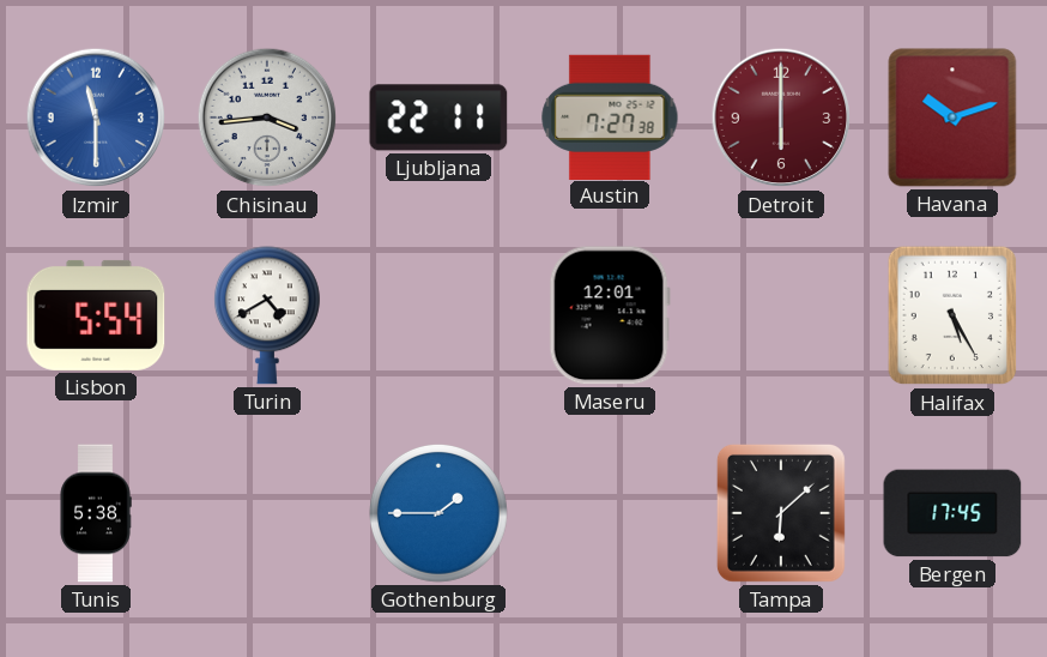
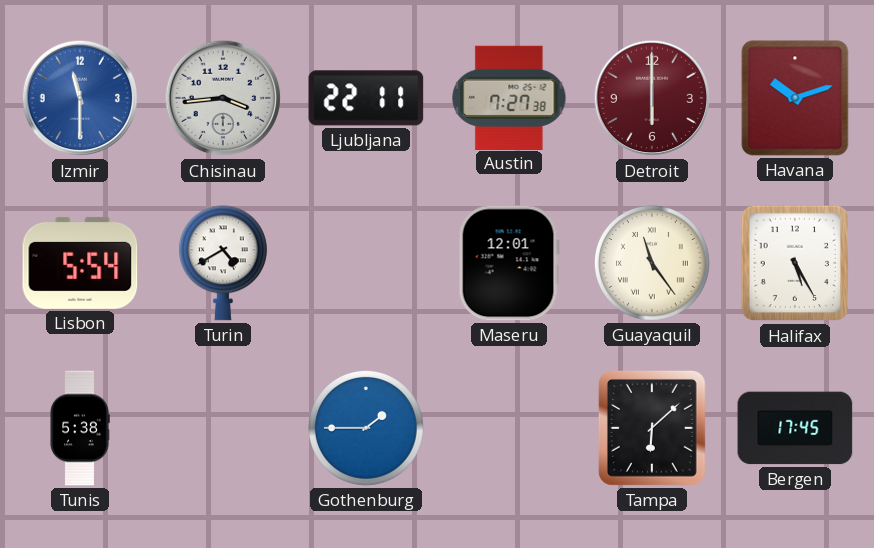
Guayaquil: none -> 11:24 (653, 264)
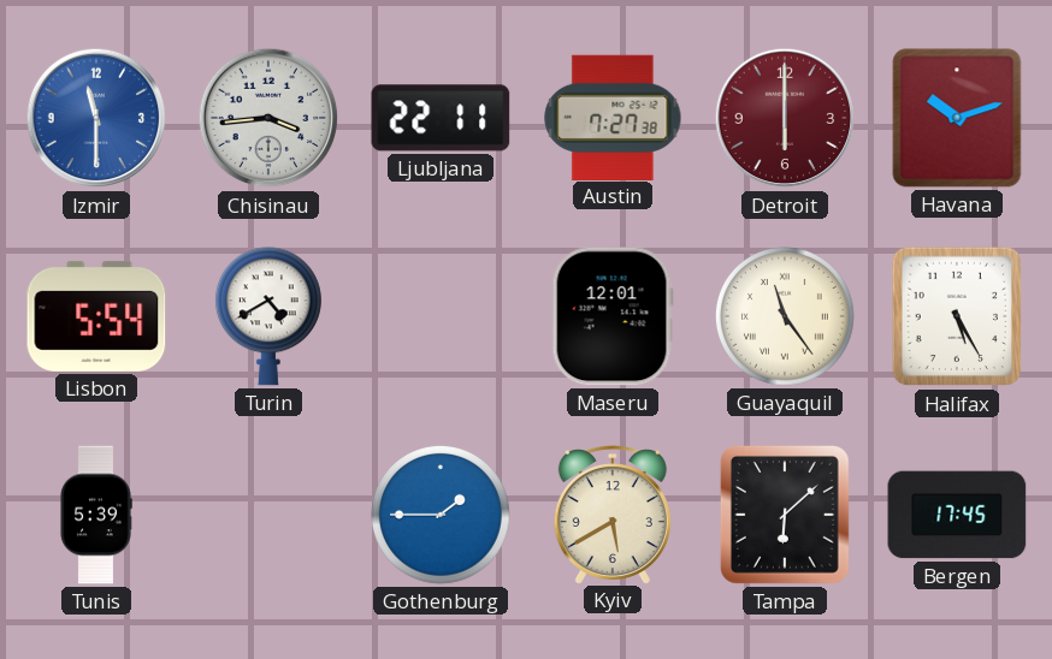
Tunis: 5:38 -> 5:39 (96, 515)
Kyiv: none -> 5:40 (613, 515)
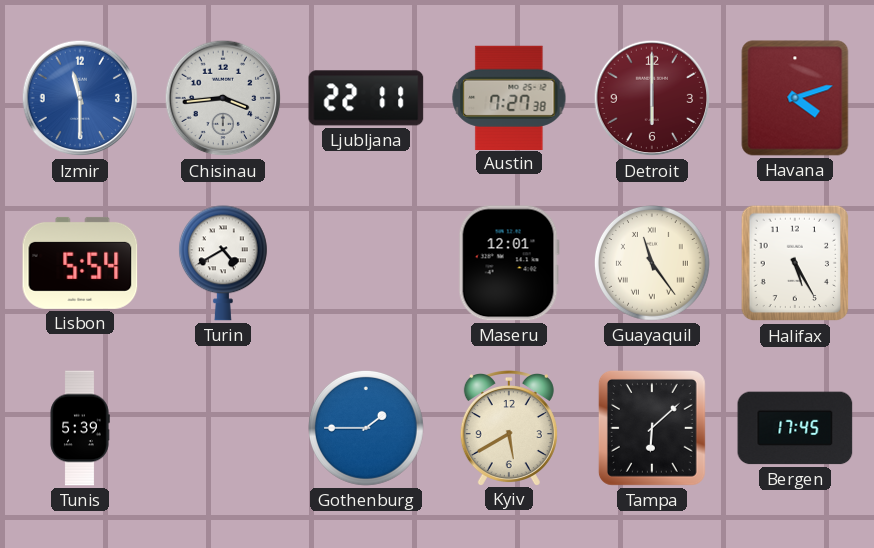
Havana: 10:12 -> 4:12 (795, 98)
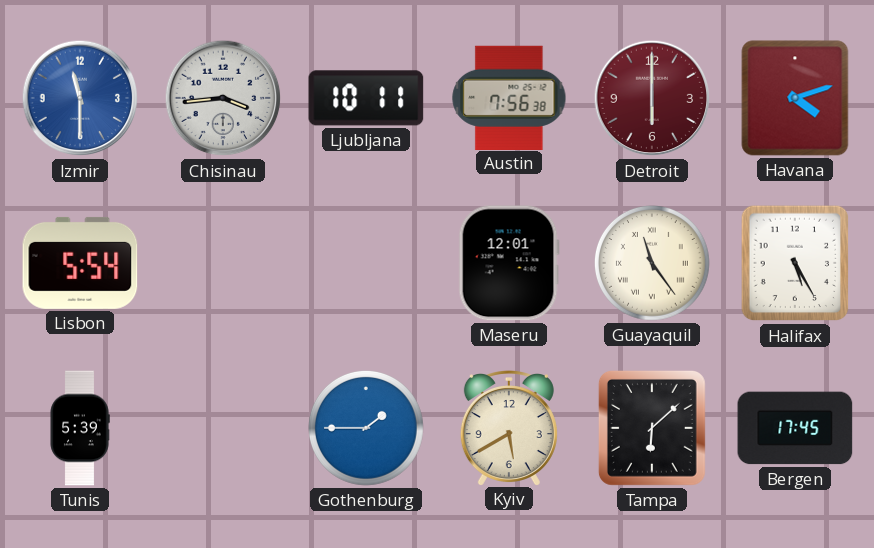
Ljubljana: 22:11 -> 10:11 (366, 98)
Austin: 7:27 -> 7:56 (509, 97)
Turin: 4:40 -> none (223, 263)
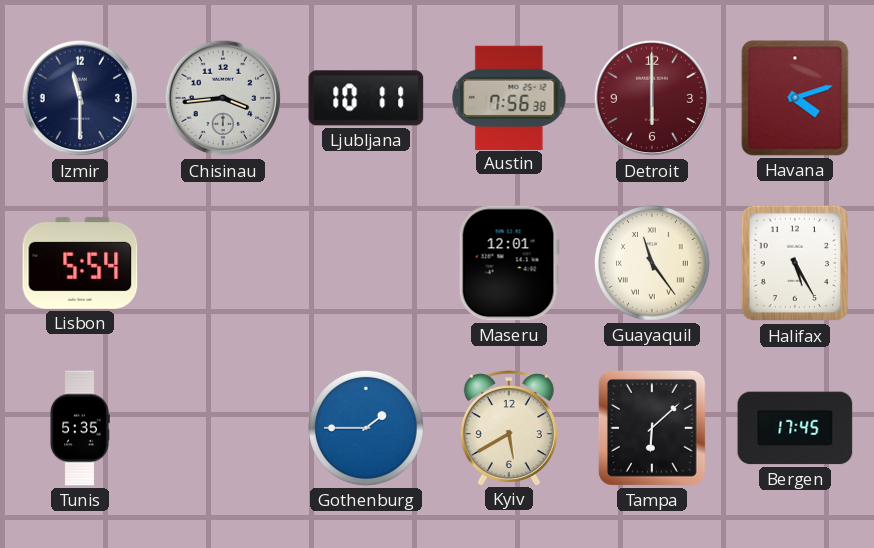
Izmir dial: blue -> navy (80, 98)
Tunis: 5:39 -> 5:35 (80, 428)
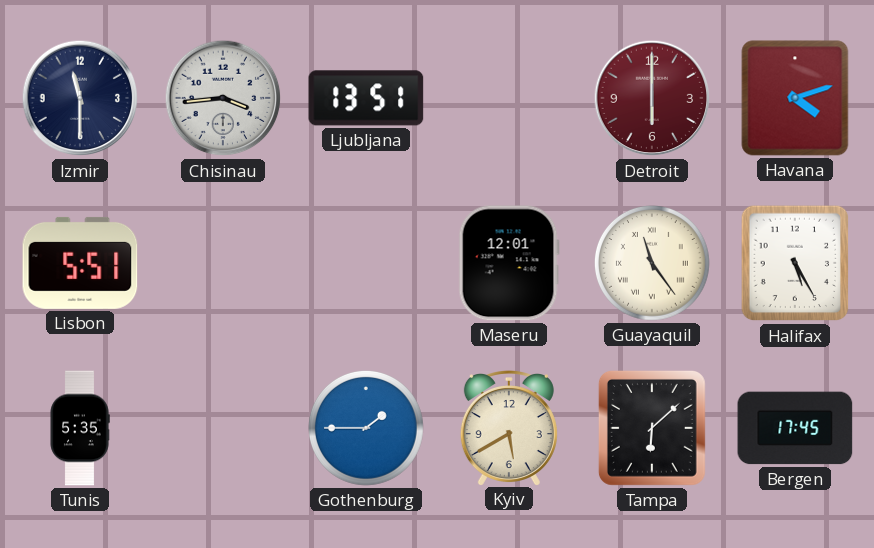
Ljubljana: 10:11 -> 13:51 (366, 98)
Austin: 7:56 -> none (509, 97)
Lisbon: 5:54 -> 5:51 (80, 263)
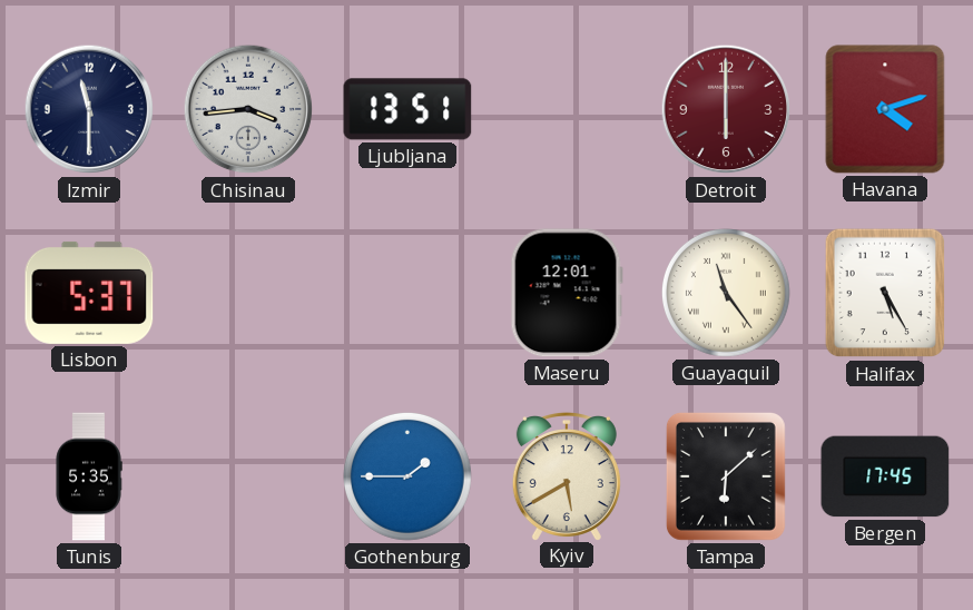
Lisbon: 5:51 -> 5:37 (89, 293)
